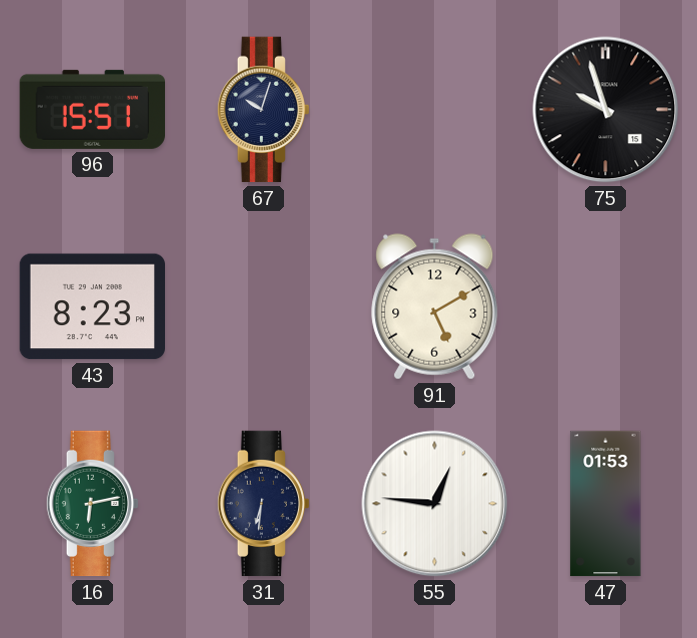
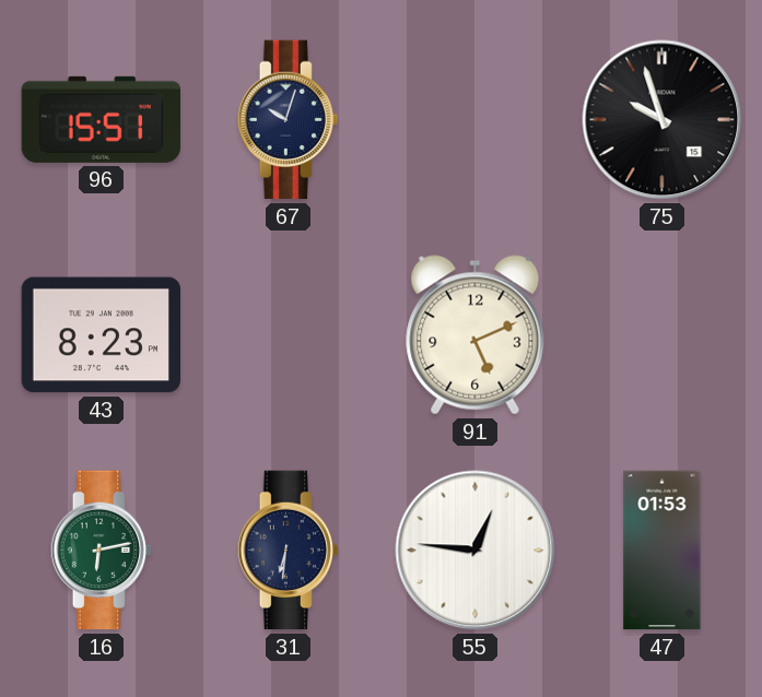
91: 5:10 -> 5:11 (476, 335)
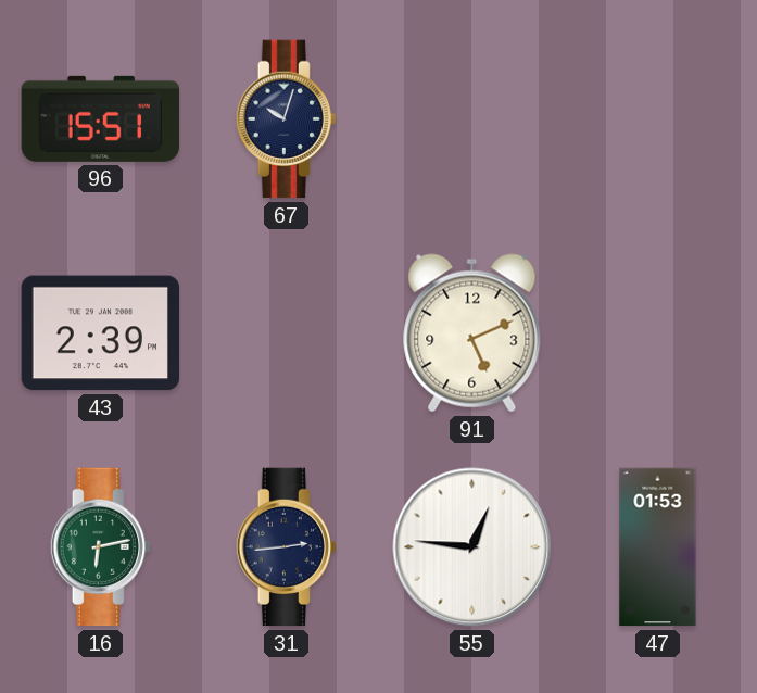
75: 9:57 -> none (663, 120)
43: 8:23 -> 2:39 (100, 333)
31: 6:31 -> 2:44 (286, 547)
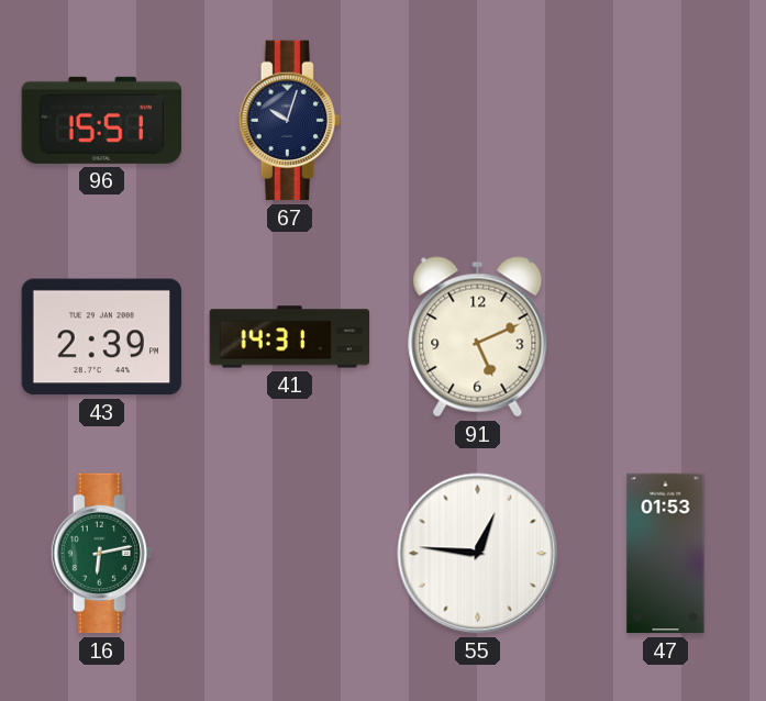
41: none -> 14:31 (290, 337)
31: 2:44 -> none (286, 547)
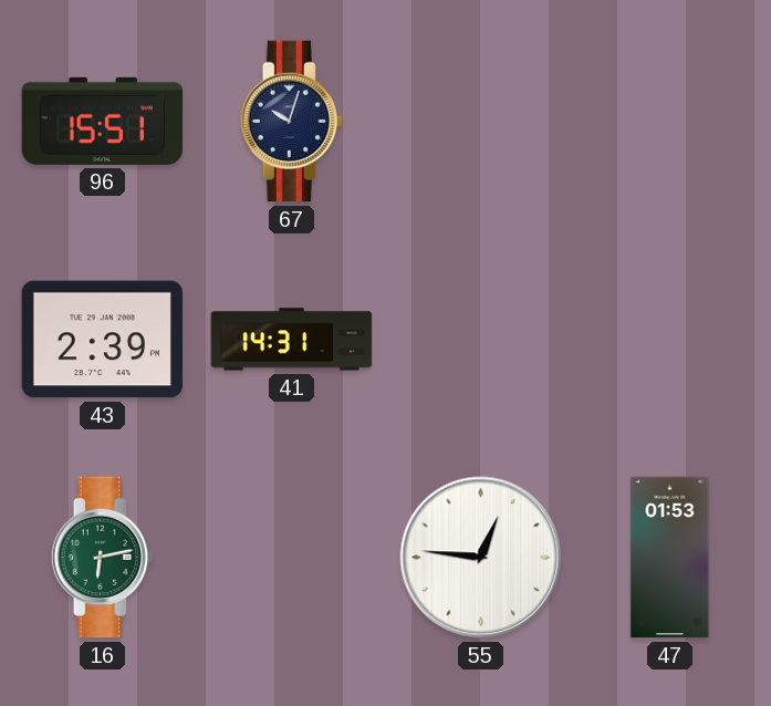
91: 5:11 -> none (478, 337)
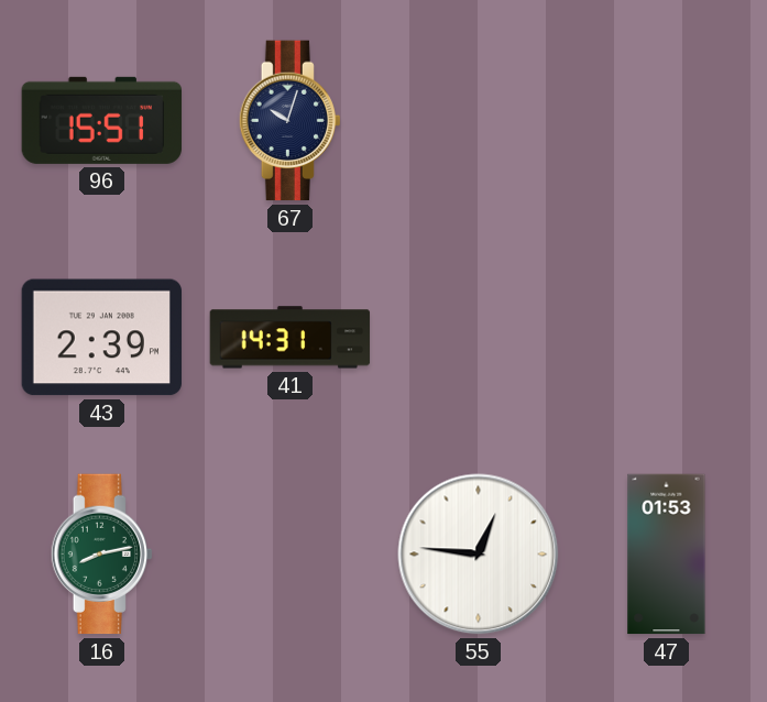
16: 6:13 -> 8:13 (101, 555)
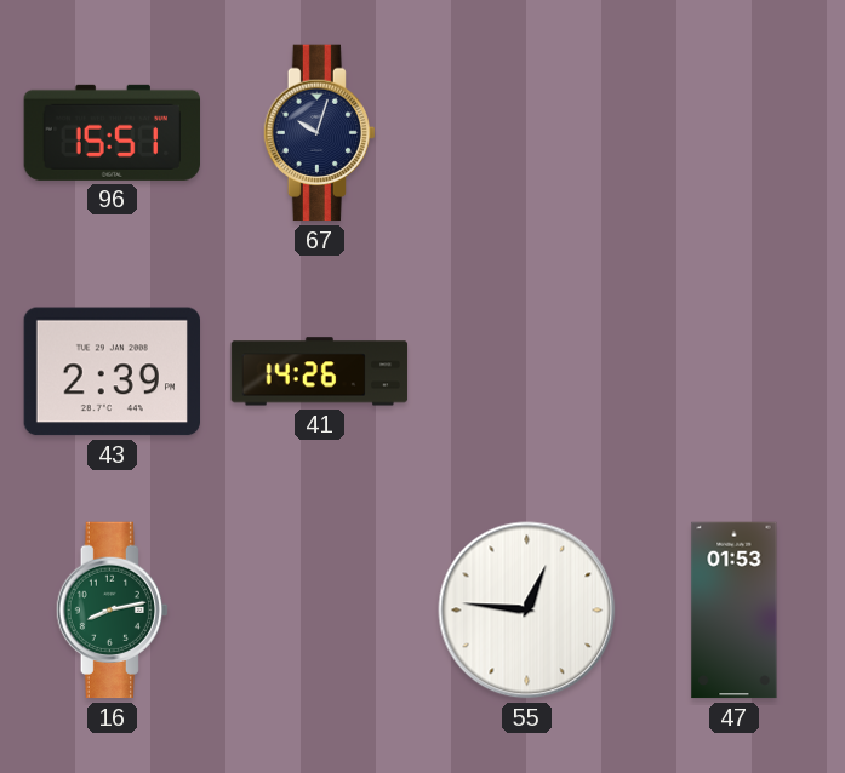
41: 14:31 -> 14:26 (320, 372)
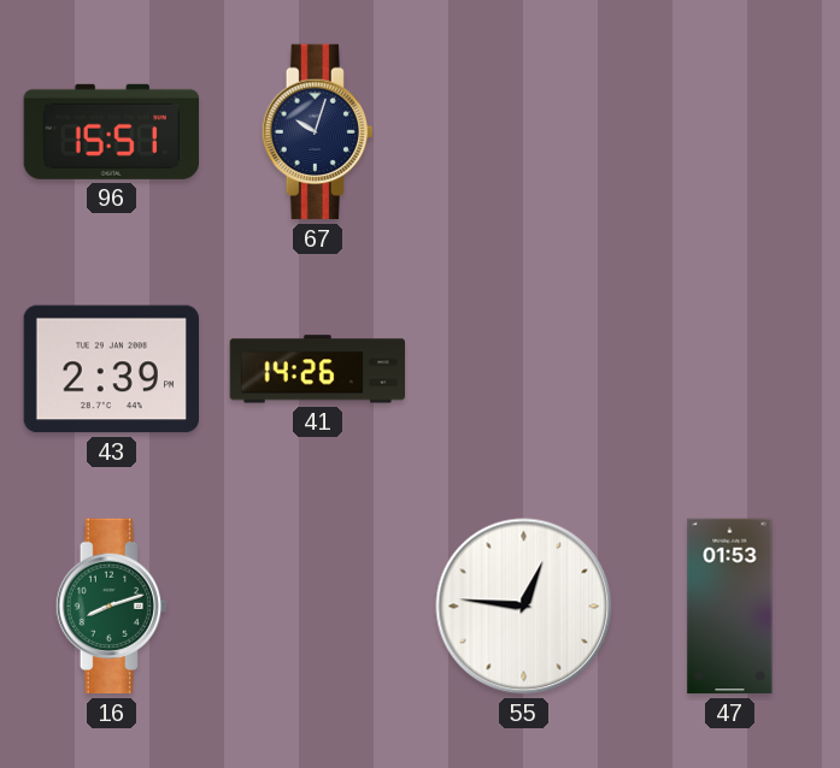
16: 8:13 -> 8:12 (111, 607)
